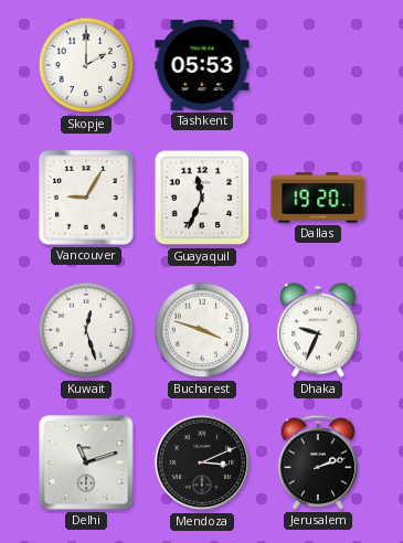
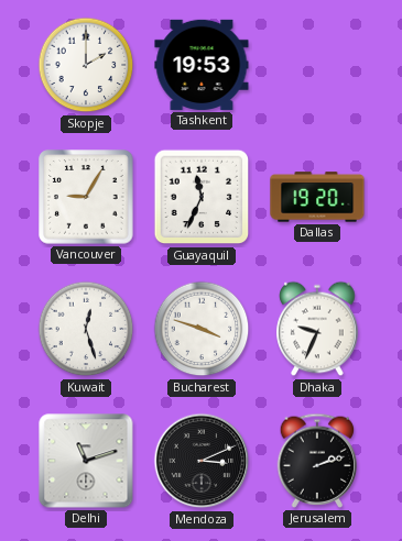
Tashkent: 05:53 -> 19:53 (202, 65)
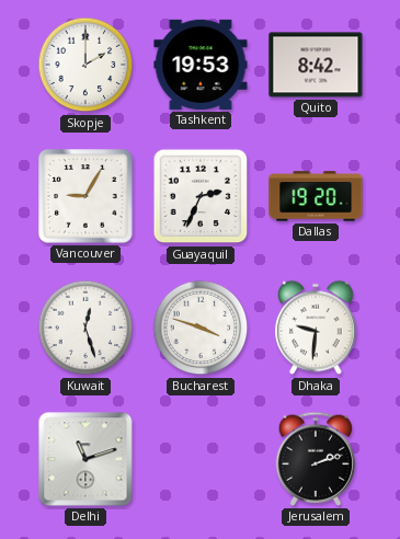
Quito: none -> 8:42 (316, 65)
Guayaquil: 11:34 -> 2:34 (201, 196)
Dhaka: 9:34 -> 9:31 (316, 328)
Mendoza: 3:11 -> none (202, 461)
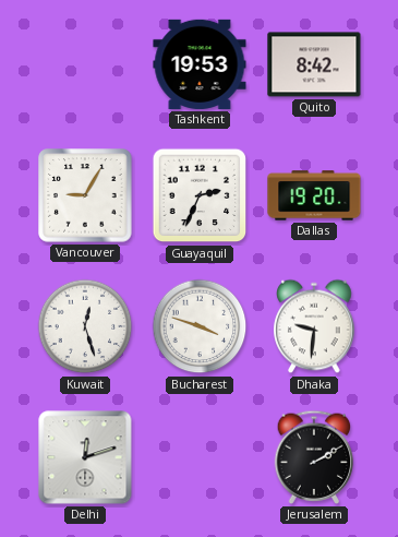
Skopje: 2:00 -> none (85, 65)
Delhi: 11:12 -> 12:12 (85, 457)
Jerusalem: 2:12 -> 2:10 (314, 457)
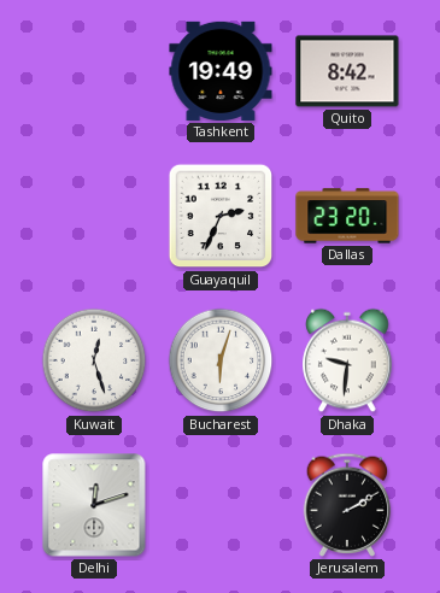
Tashkent: 19:53 -> 19:49 (221, 71)
Vancouver: 9:05 -> none (85, 195)
Dallas: 19:20 -> 23:20 (347, 216)
Bucharest: 3:48 -> 6:03 (221, 360)
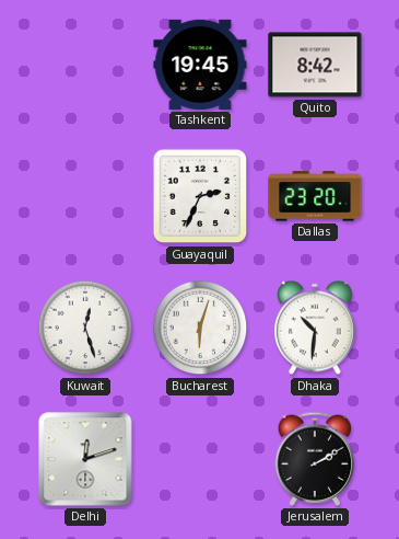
Tashkent: 19:49 -> 19:45 (200, 65)
Dhaka: 9:31 -> 10:31 (315, 328)
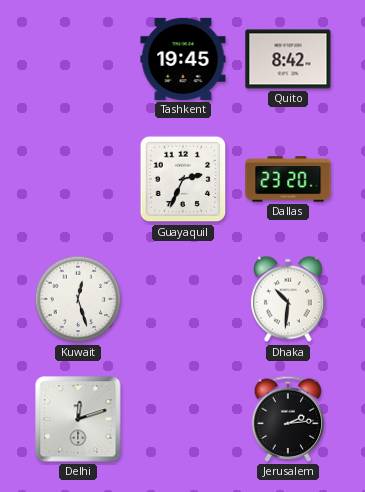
Bucharest: 6:03 -> none (200, 328)
Jerusalem: 2:10 -> 2:14 (288, 419)
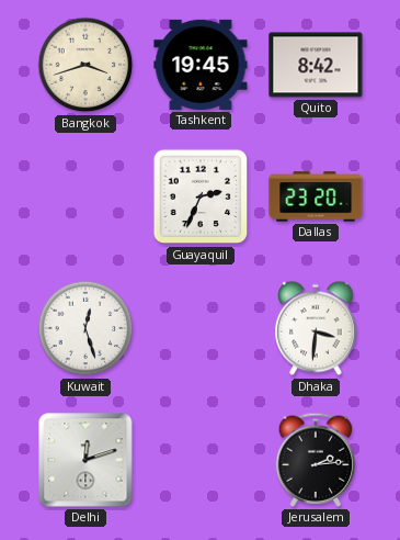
Bangkok: none -> 3:42 (85, 65)
Dhaka: 10:31 -> 3:31 (316, 328)
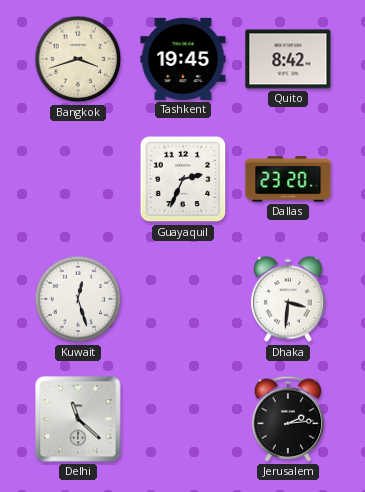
Delhi: 12:12 -> 11:22 (78, 419)
